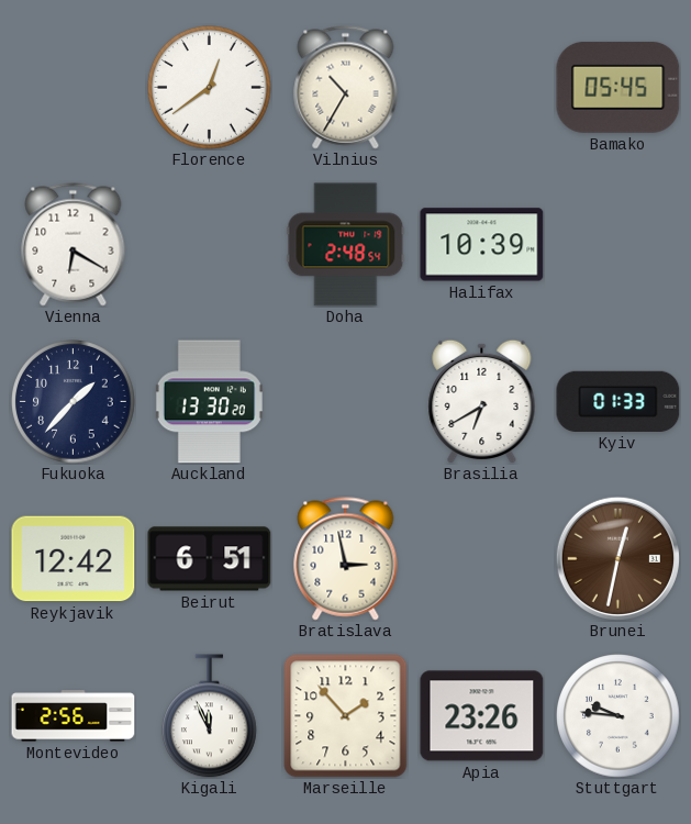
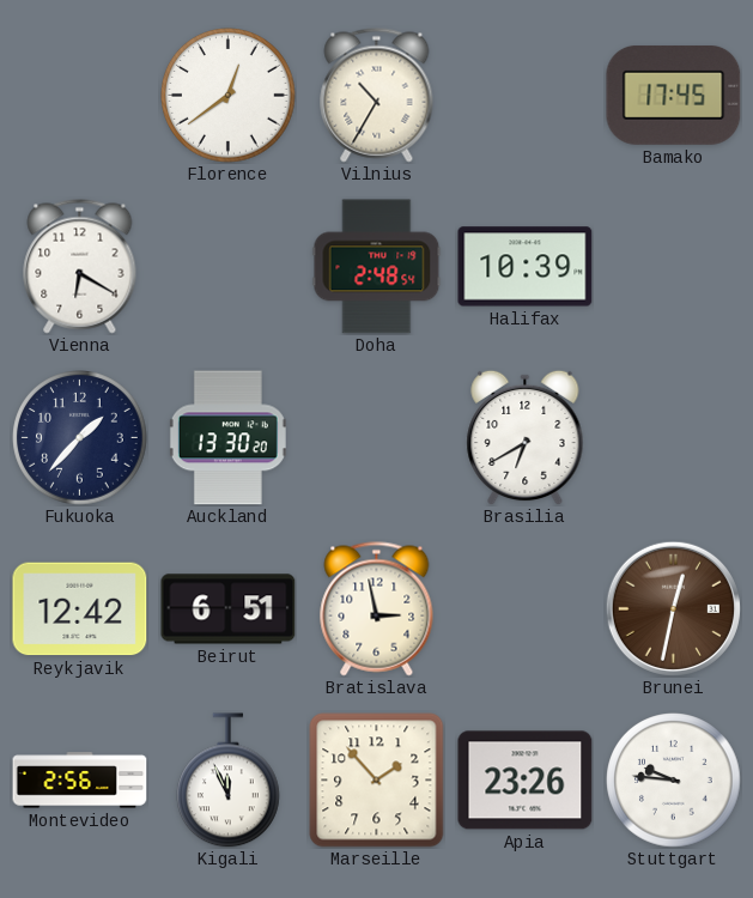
Bamako: 05:45 -> 17:45 (674, 95)
Kyiv: 01:33 -> none (618, 401)
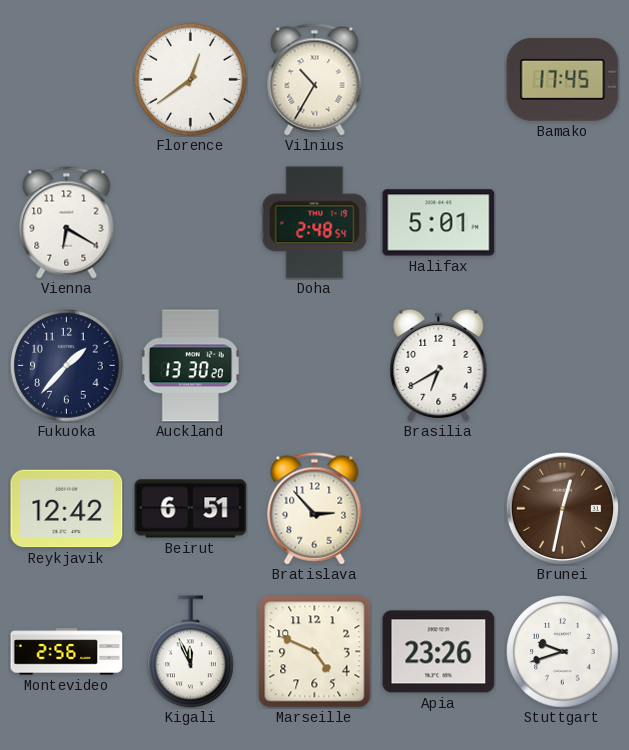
Halifax: 10:39 -> 5:01 (439, 223)
Bratislava: 2:58 -> 2:53 (315, 509)
Marseille: 1:53 -> 4:49 (315, 652)
Stuttgart: 9:46 -> 9:42 (563, 652)
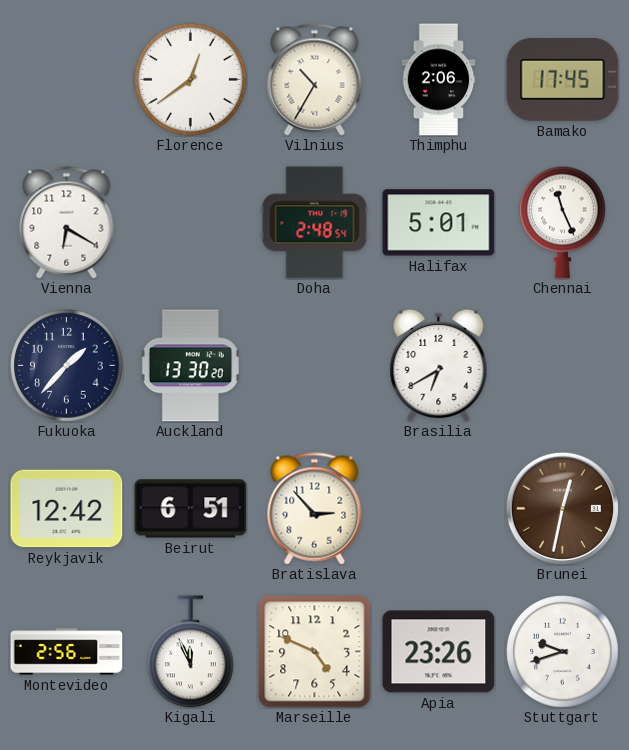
Thimphu: none -> 2:06 (439, 80)
Chennai: none -> 11:26 (563, 222)
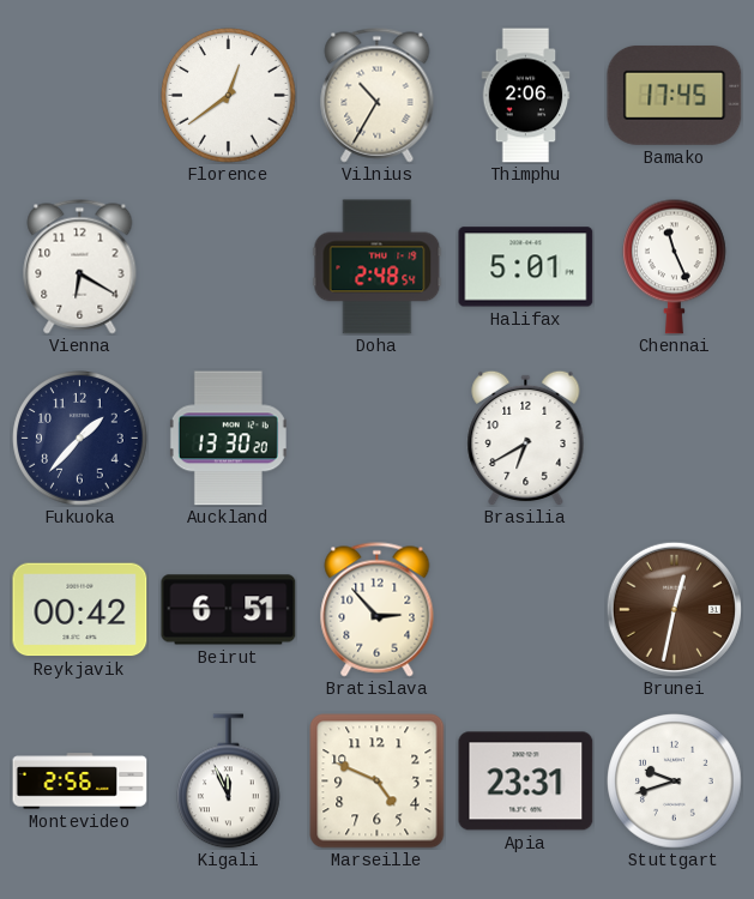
Reykjavik: 12:42 -> 00:42 (80, 610)
Apia: 23:26 -> 23:31 (526, 782)
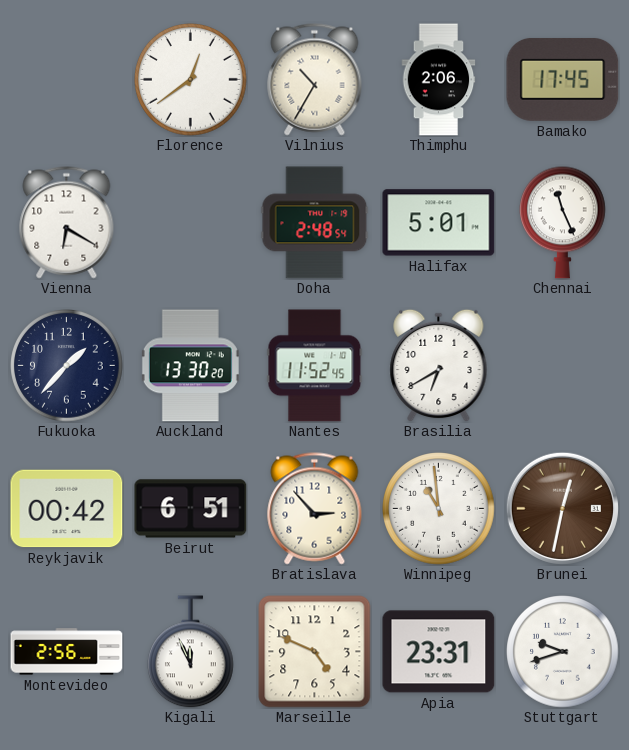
Nantes: none -> 11:52 (315, 366)
Winnipeg: none -> 10:59 (439, 509)
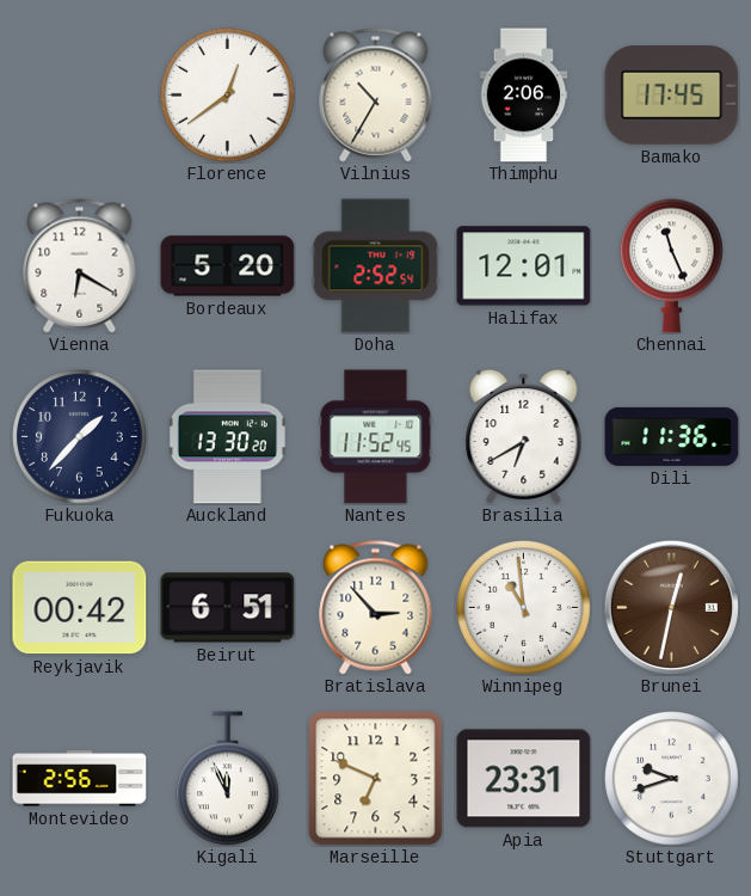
Bordeaux: none -> 5:20 (228, 266)
Doha: 2:48 -> 2:52 (376, 266)
Halifax: 5:01 -> 12:01 (524, 266)
Dili: none -> 11:36 (672, 436)
Marseille: 4:49 -> 6:49 (376, 779)
